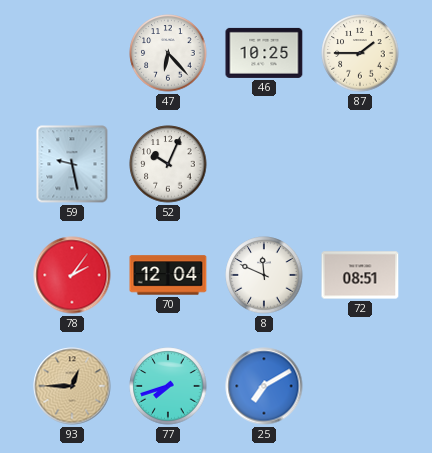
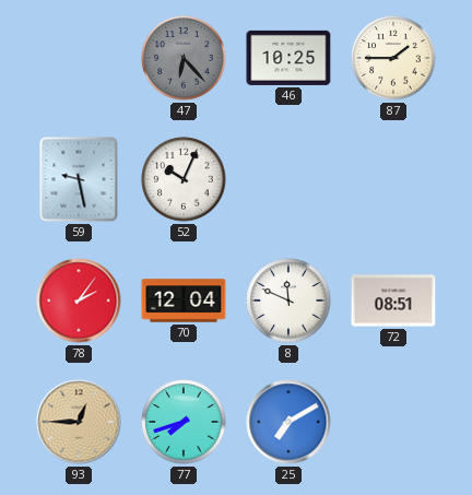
47 dial: white -> grey (184, 58)
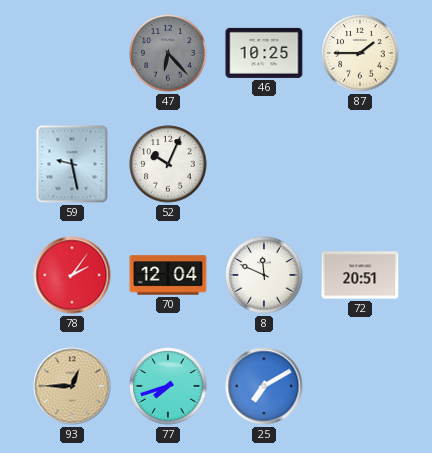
72: 08:51 -> 20:51 (360, 275)
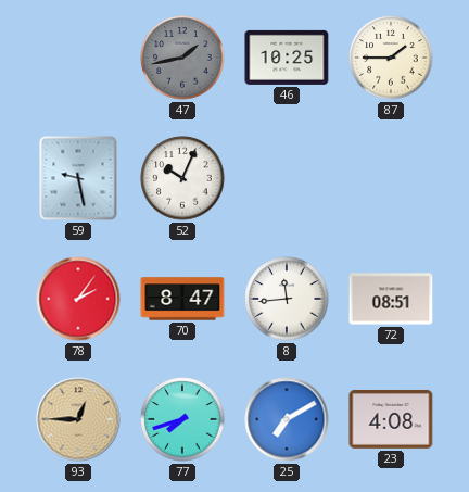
47: 6:23 -> 1:43 (182, 58)
70: 12:04 -> 8:47 (182, 299)
8: 11:49 -> 11:44 (287, 299)
72: 20:51 -> 08:51 (391, 299)
23: none -> 4:08 (391, 419)
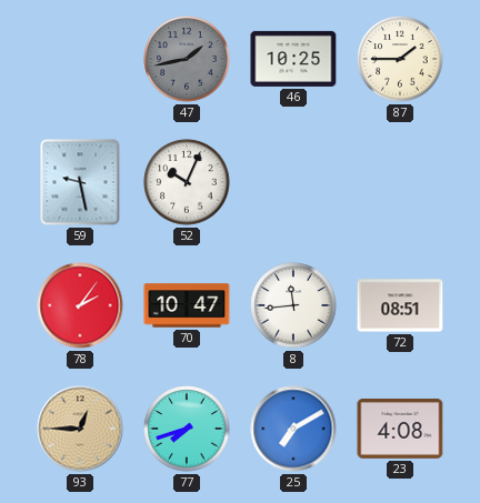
70: 8:47 -> 10:47 (187, 305)
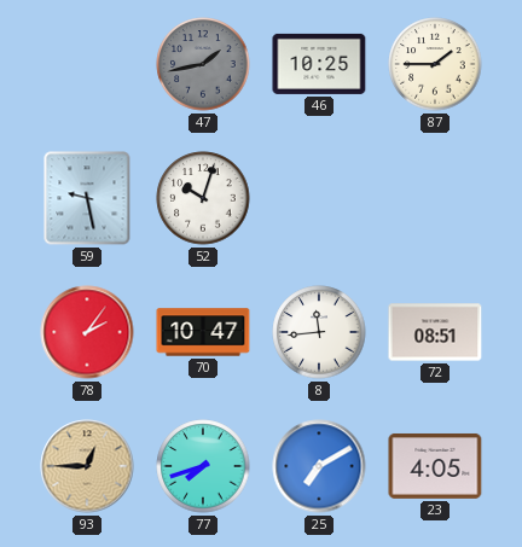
52: 10:04 -> 10:03 (203, 198)
23: 4:08 -> 4:05 (435, 466)
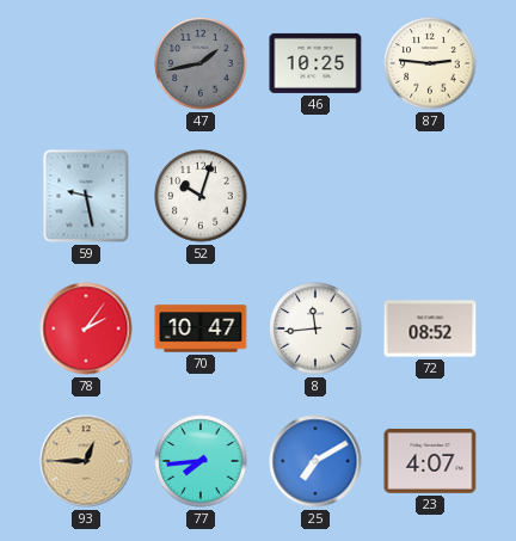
87: 1:45 -> 2:46 (430, 63)
72: 08:51 -> 08:52 (430, 328)
77: 7:42 -> 7:44 (201, 461)
23: 4:05 -> 4:07 (430, 461)
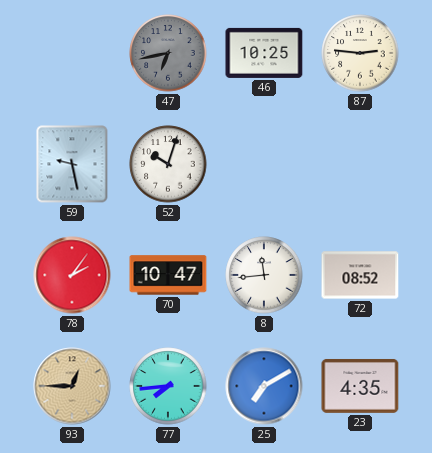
47: 1:43 -> 6:43 (168, 53)
23: 4:07 -> 4:35 (360, 386)
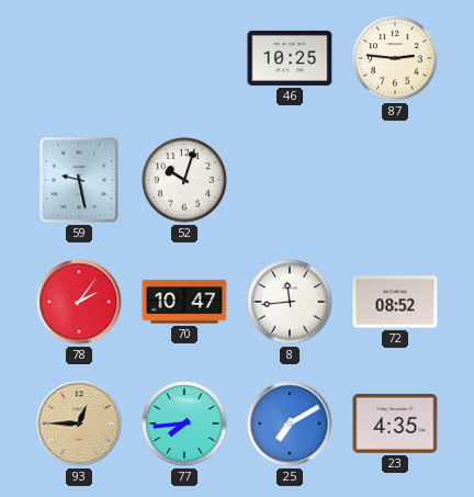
47: 6:43 -> none (168, 53)
